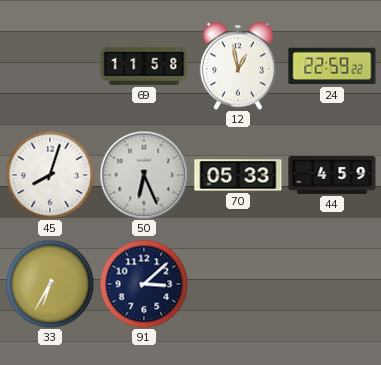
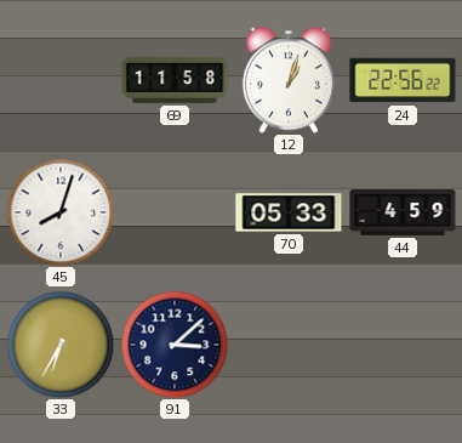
12: 12:58 -> 1:03 (289, 80)
24: 22:59 -> 22:56 (403, 80)
50: 6:26 -> none (144, 175)
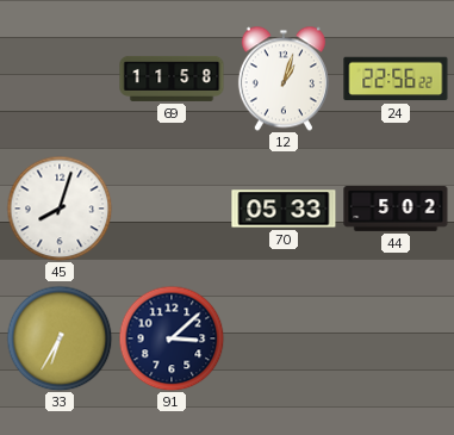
44: 4:59 -> 5:02 (396, 209)
